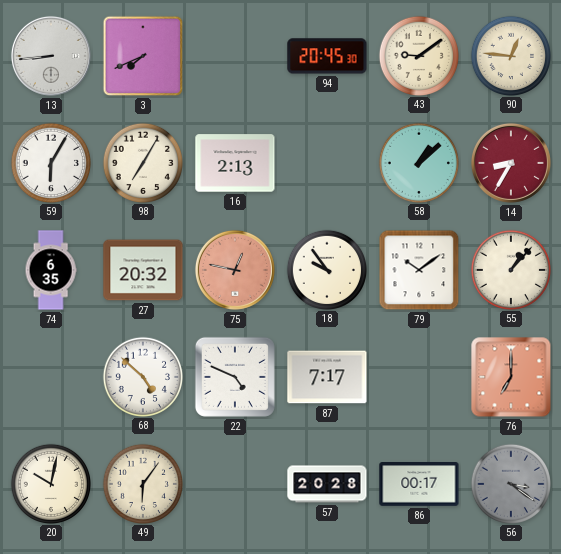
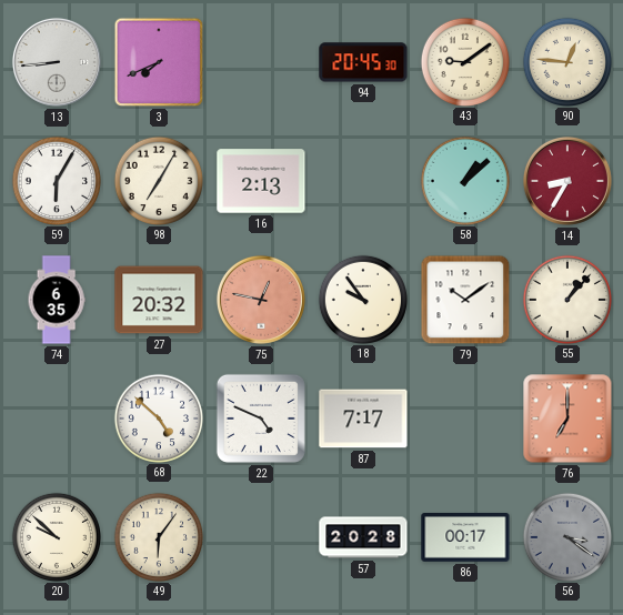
20: 10:02 -> 9:52 (56, 536)
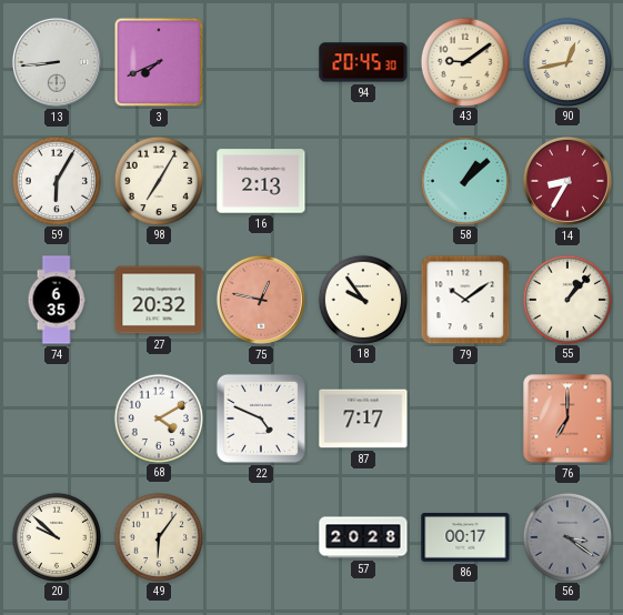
90: 12:46 -> 12:43 (566, 61)
68: 4:52 -> 4:10 (158, 417)
